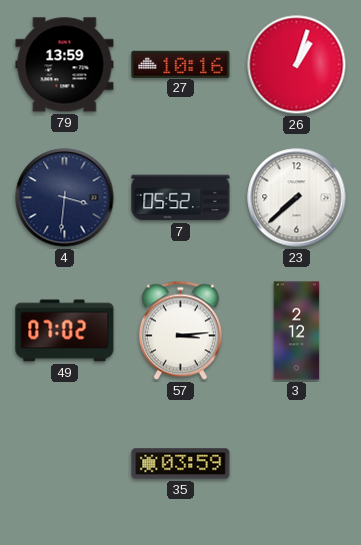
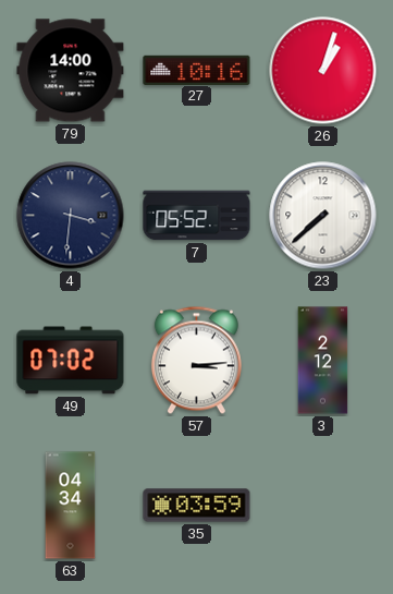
79: 13:59 -> 14:00 (71, 71)
63: none -> 04:34 (71, 506)
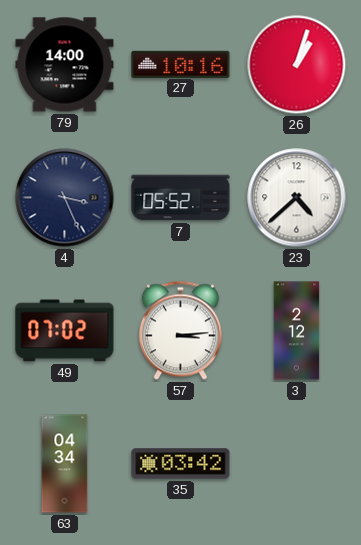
4: 3:31 -> 3:26 (65, 198)
23: 7:38 -> 4:38 (297, 198)
35: 03:59 -> 03:42 (181, 464)
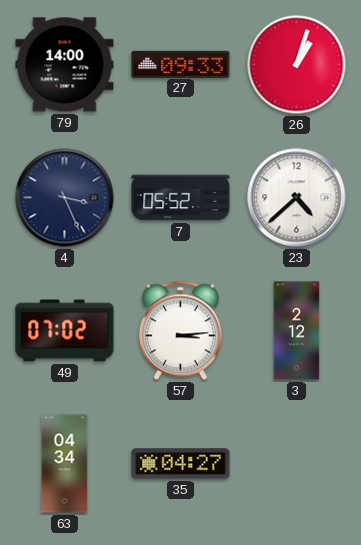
27: 10:16 -> 09:33 (181, 64)
35: 03:42 -> 04:27 (181, 464)
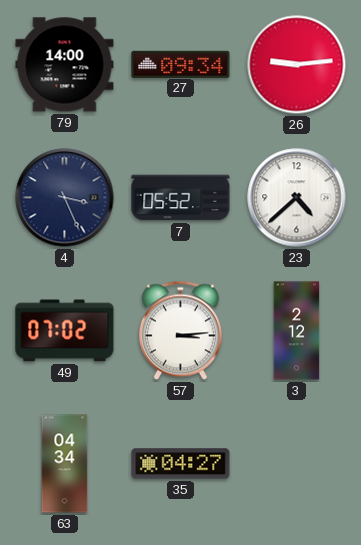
27: 09:33 -> 09:34 (181, 64)
26: 1:03 -> 9:14 (297, 65)
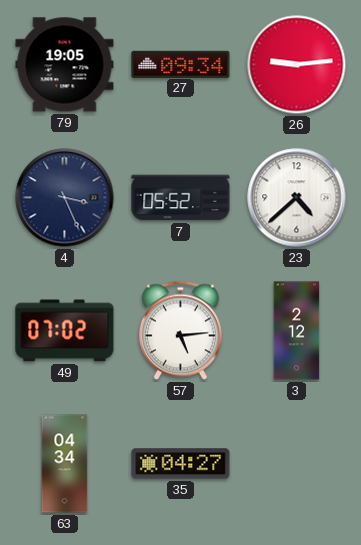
79: 14:00 -> 19:05 (65, 65)
57: 3:14 -> 5:14 (180, 331)
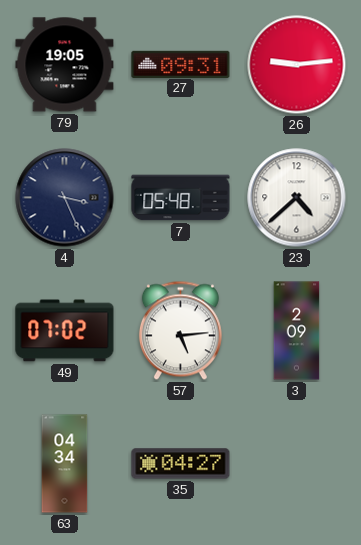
27: 09:34 -> 09:31 (181, 64)
7: 05:52 -> 05:48 (181, 198)
3: 2:12 -> 2:09 (297, 331)
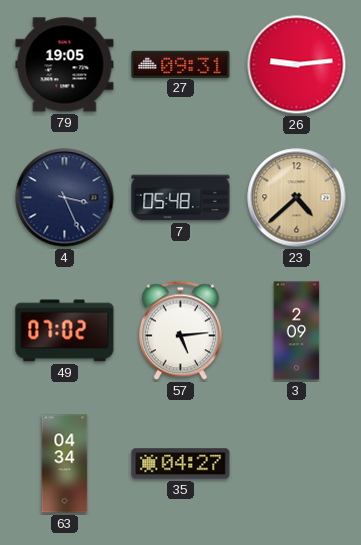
23 dial: white -> champagne (297, 198)
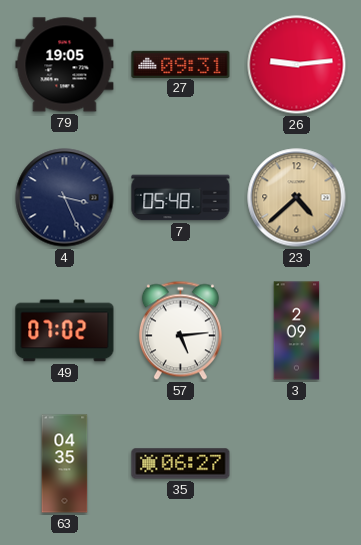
63: 04:34 -> 04:35 (65, 464)
35: 04:27 -> 06:27 (181, 464)
